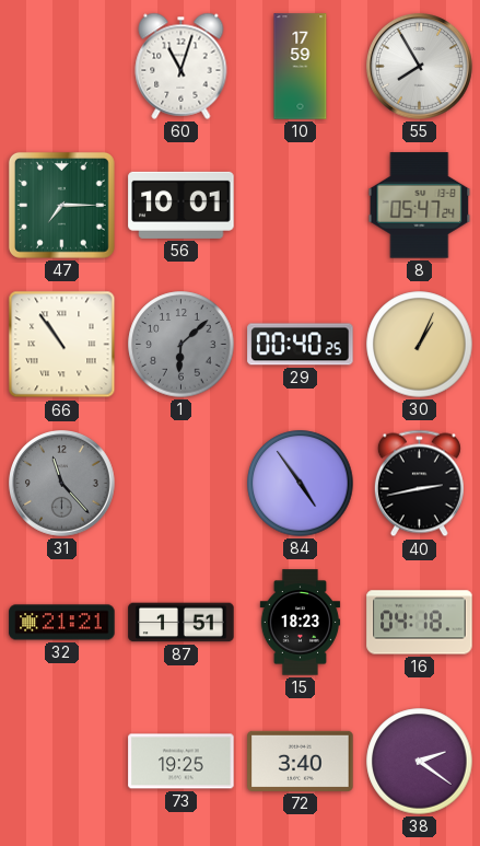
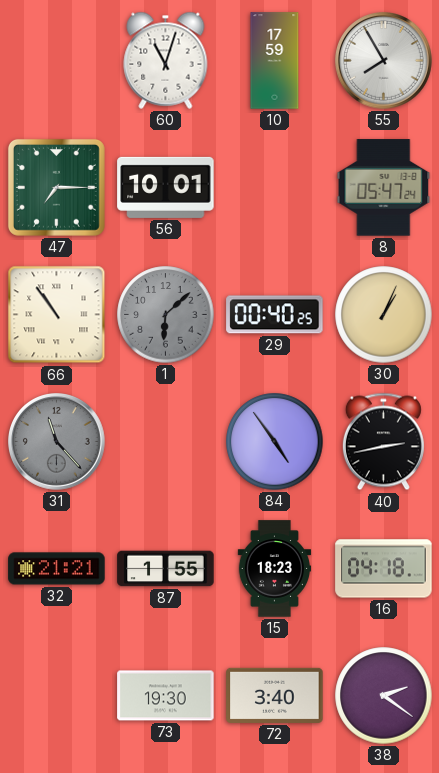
87: 1:51 -> 1:55 (166, 569)
73: 19:25 -> 19:30 (166, 696)
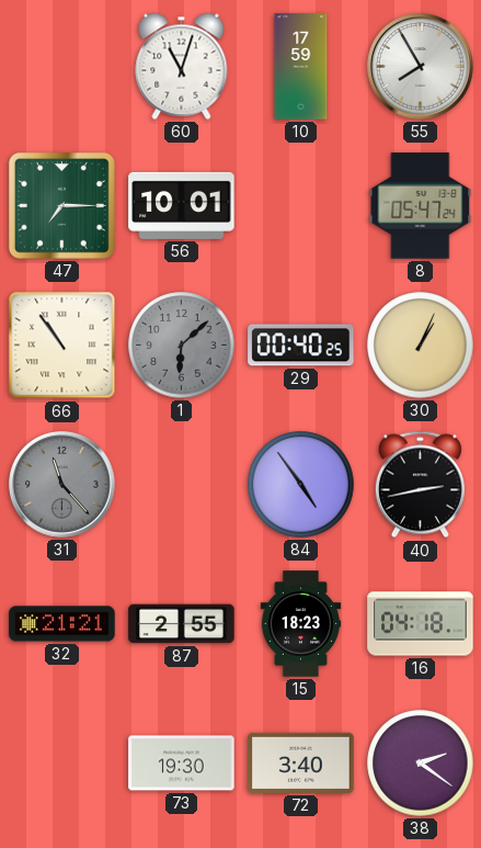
87: 1:55 -> 2:55 (182, 624)
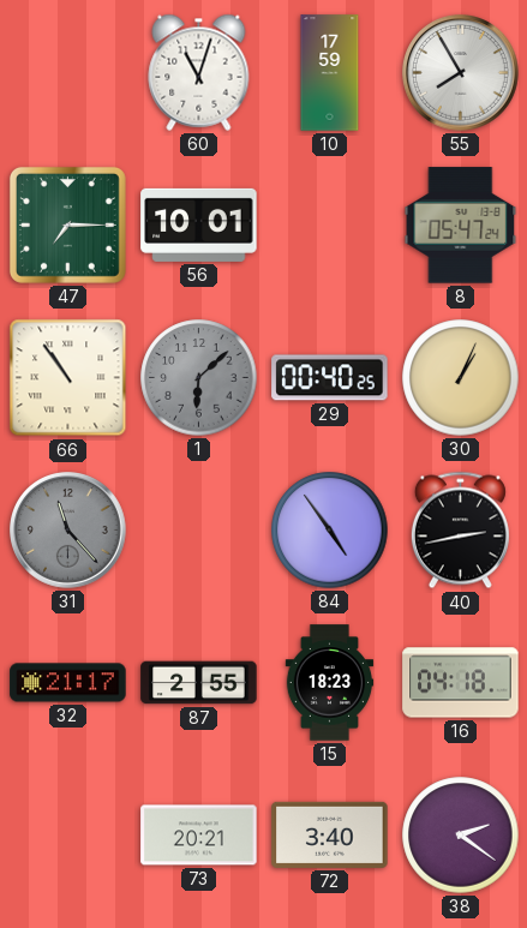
32: 21:21 -> 21:17 (68, 683)
73: 19:30 -> 20:21 (199, 836)
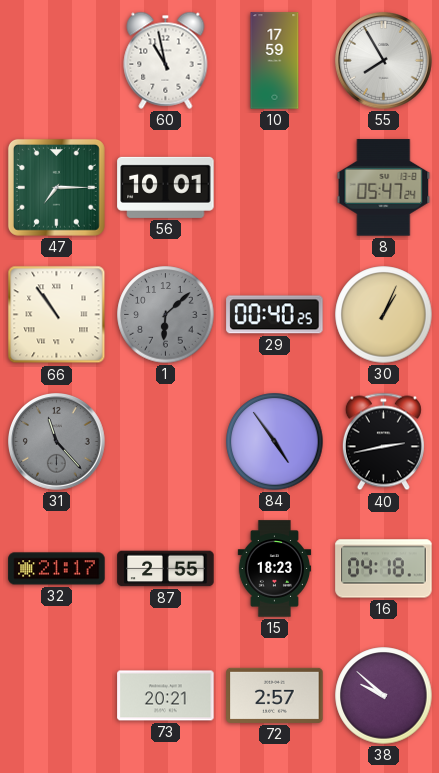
60: 11:03 -> 10:58 (166, 60)
72: 3:40 -> 2:57 (275, 695)
38: 2:21 -> 9:52 (384, 696)
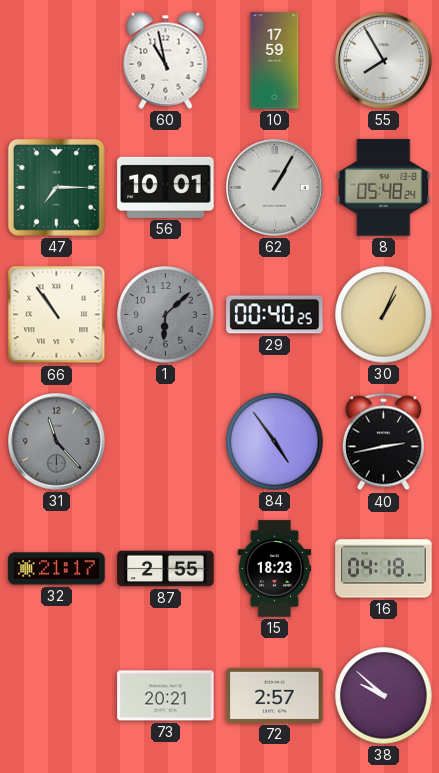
62: none -> 1:05 (275, 188)
8: 05:47 -> 05:48 (384, 188)
